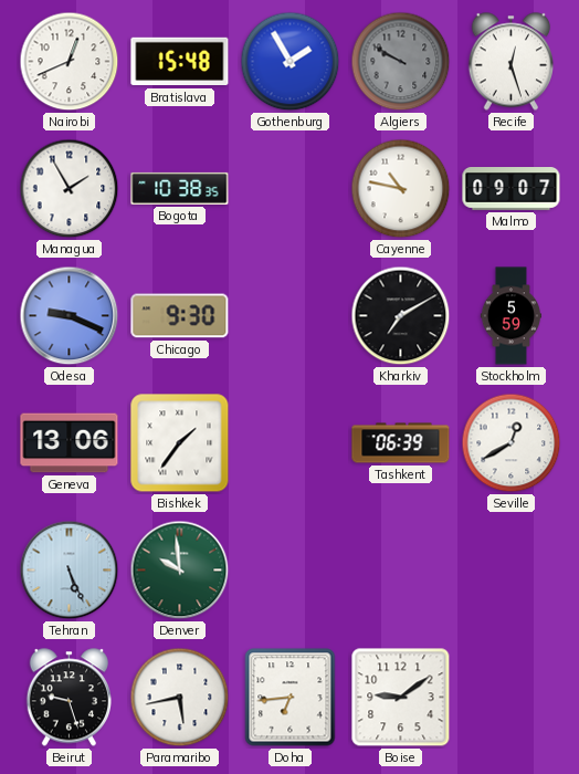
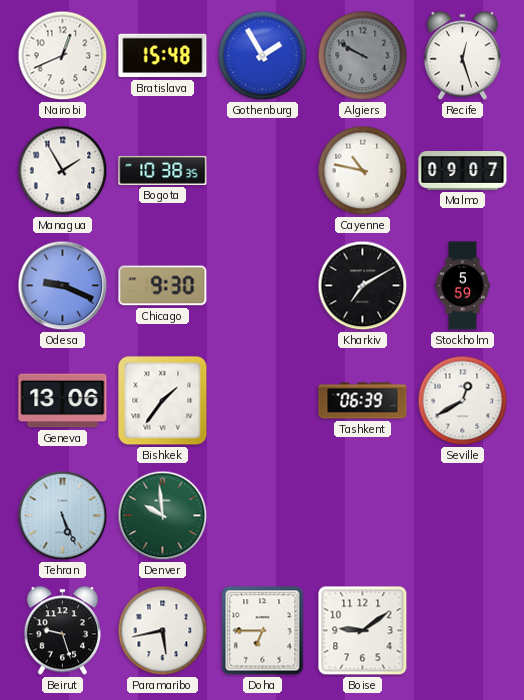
Doha: 6:44 -> 6:45 (263, 631)
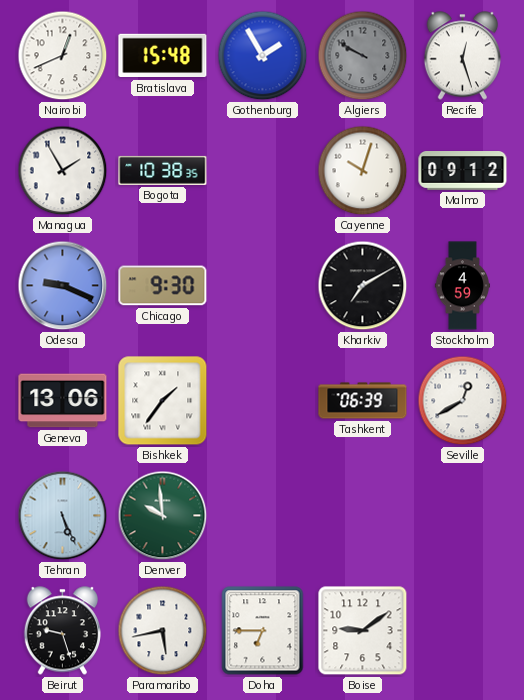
Cayenne: 10:47 -> 10:03 (363, 171)
Malmo: 09:07 -> 09:12 (463, 171)
Stockholm: 5:59 -> 4:59 (462, 286)
